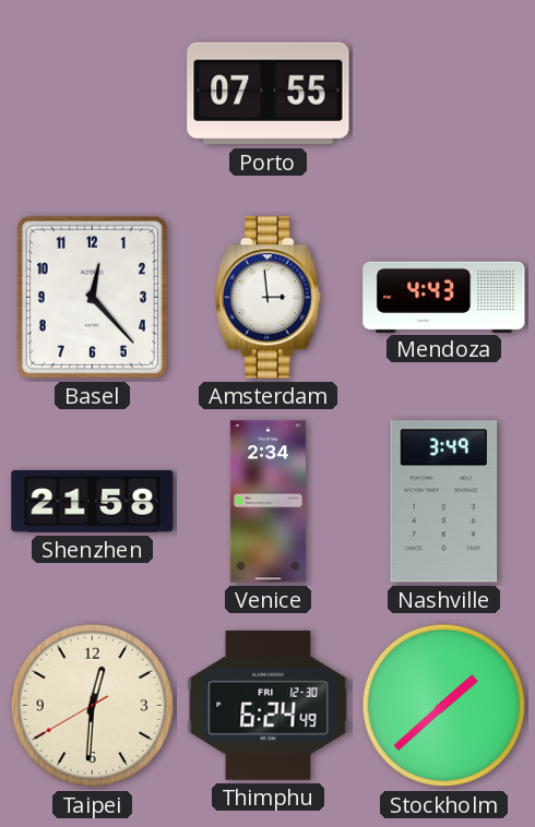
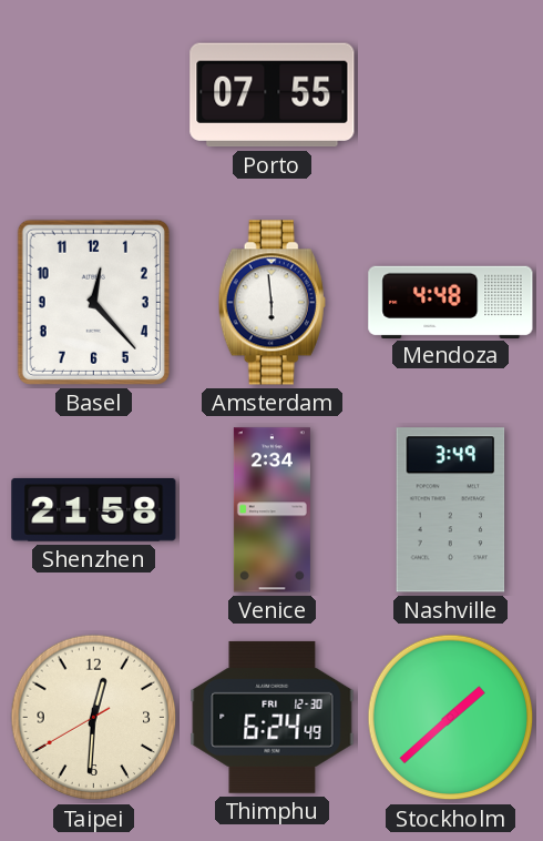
Amsterdam: 2:59 -> 5:59 (271, 303)
Mendoza: 4:43 -> 4:48 (451, 302)
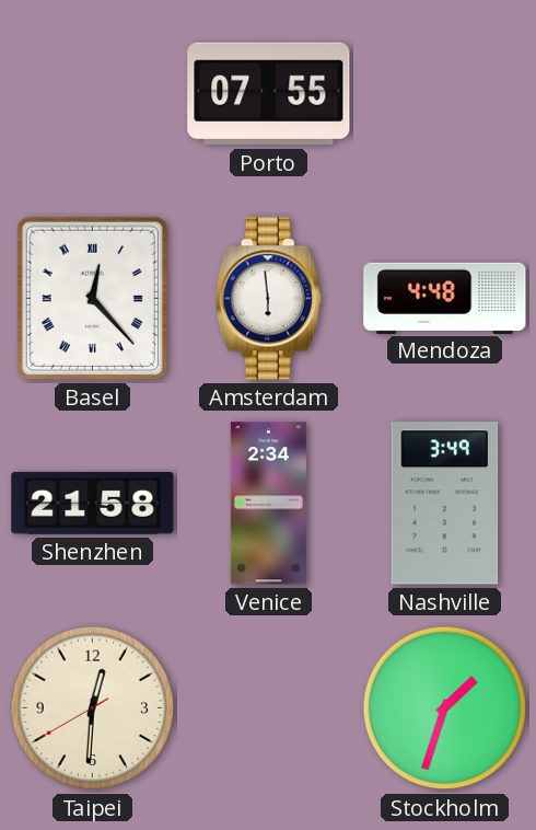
Basel numerals: Arabic -> Roman (92, 298)
Thimphu: 6:24 -> none (273, 717)
Stockholm: 1:38 -> 1:33 (445, 708)
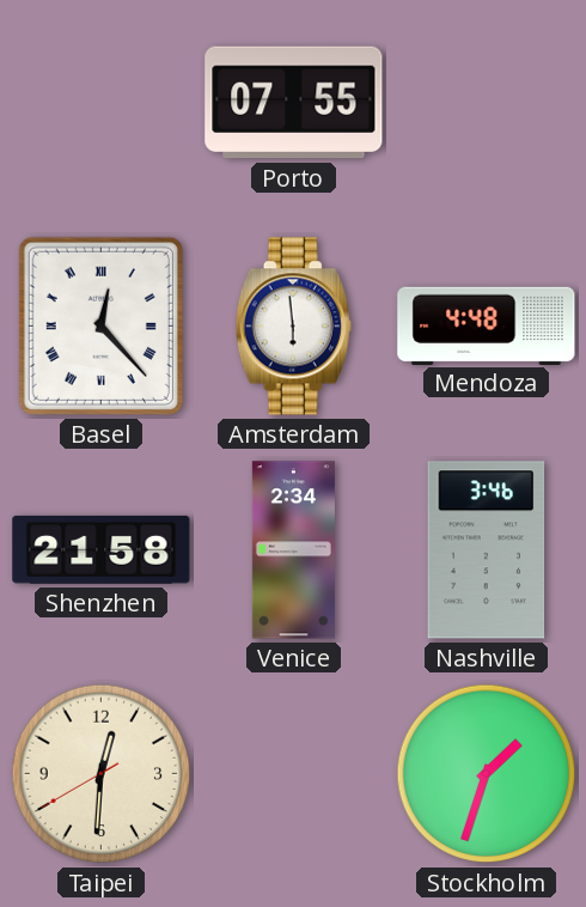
Nashville: 3:49 -> 3:46 (487, 550)
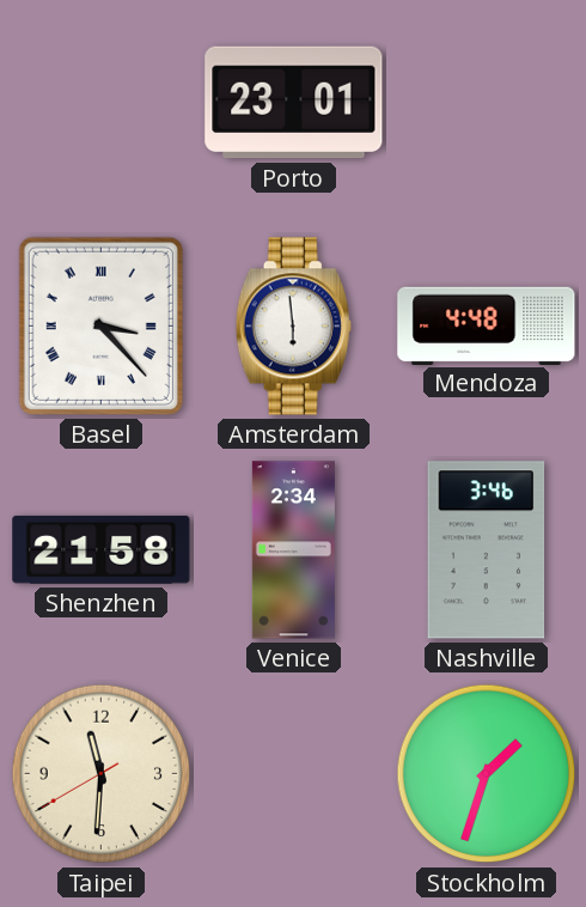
Porto: 07:55 -> 23:01 (294, 103)
Basel: 12:23 -> 3:23 (100, 325)
Taipei: 12:30 -> 11:30 (102, 774)
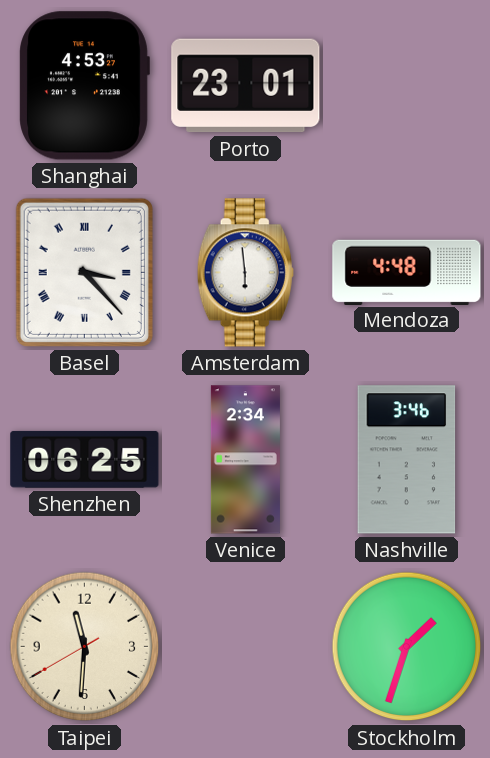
Shanghai: none -> 4:53 (84, 86)
Shenzhen: 21:58 -> 06:25 (85, 459)
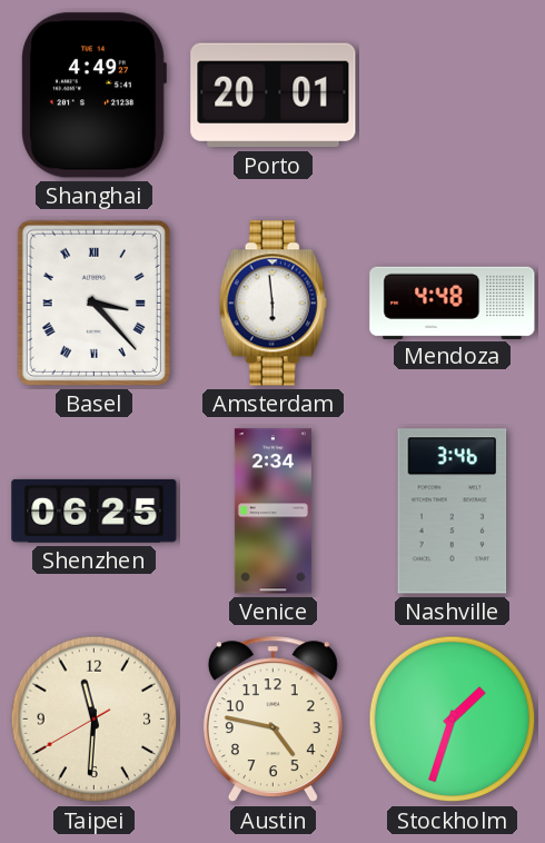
Shanghai: 4:53 -> 4:49 (93, 96)
Porto: 23:01 -> 20:01 (274, 96)
Austin: none -> 4:47 (272, 720)
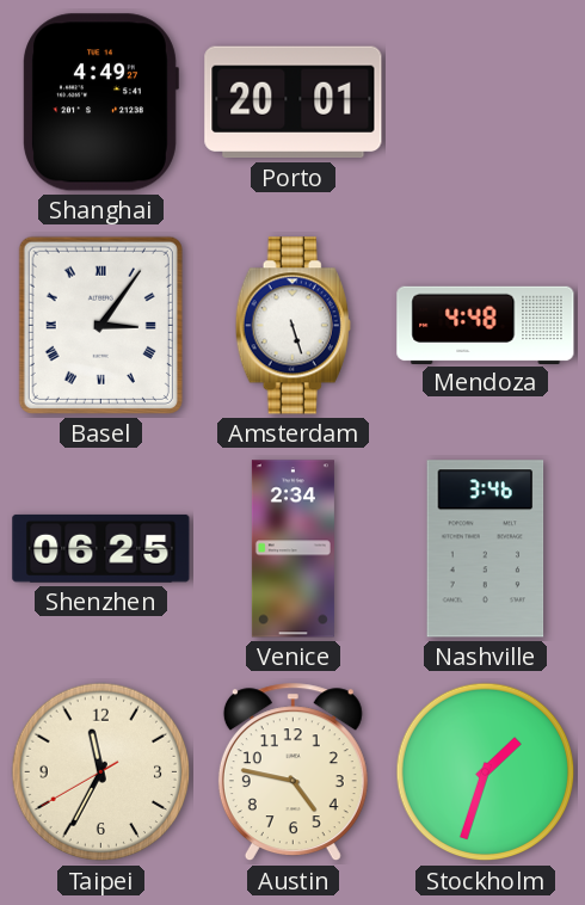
Basel: 3:23 -> 3:06 (100, 325)
Amsterdam: 5:59 -> 5:27 (292, 326)
Taipei: 11:30 -> 11:34 (101, 772)
